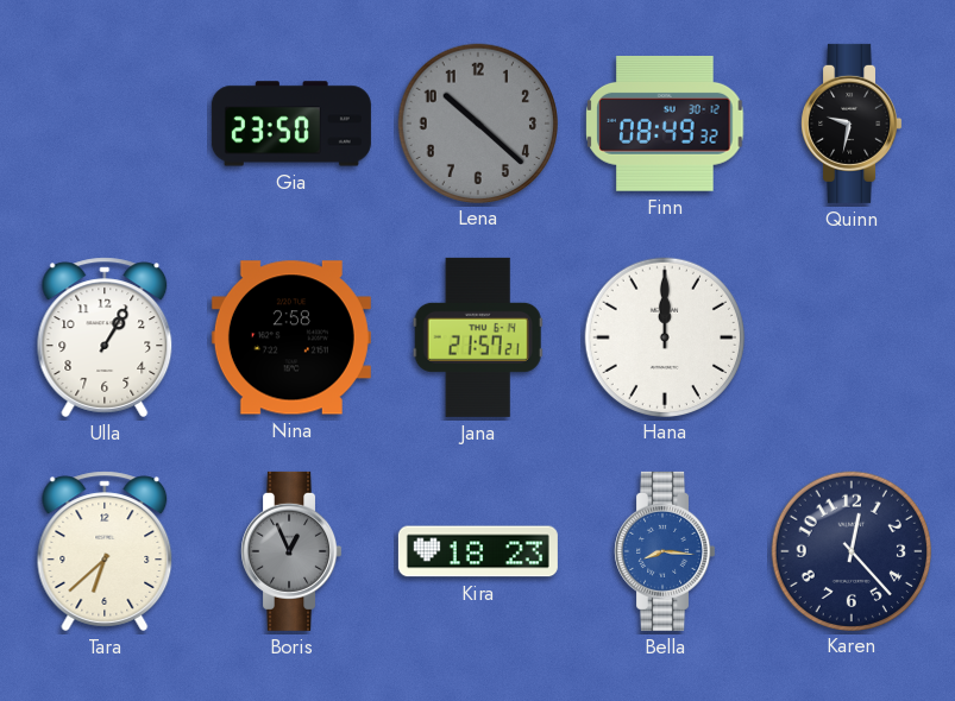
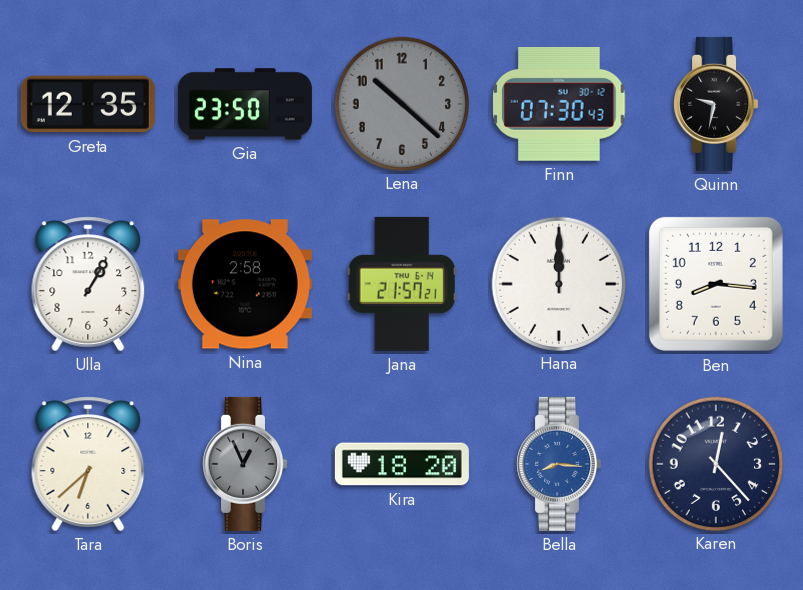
Greta: none -> 12:35 (88, 104)
Finn: 08:49 -> 07:30 (559, 104)
Ben: none -> 8:16 (716, 284)
Kira: 18:23 -> 18:20 (402, 464)
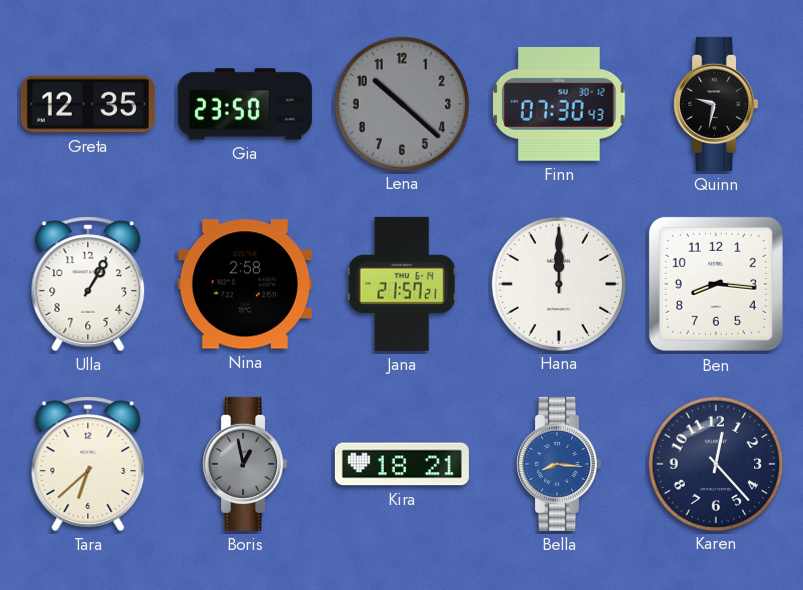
Boris: 12:56 -> 12:58 (245, 464)
Kira: 18:20 -> 18:21 (402, 464)
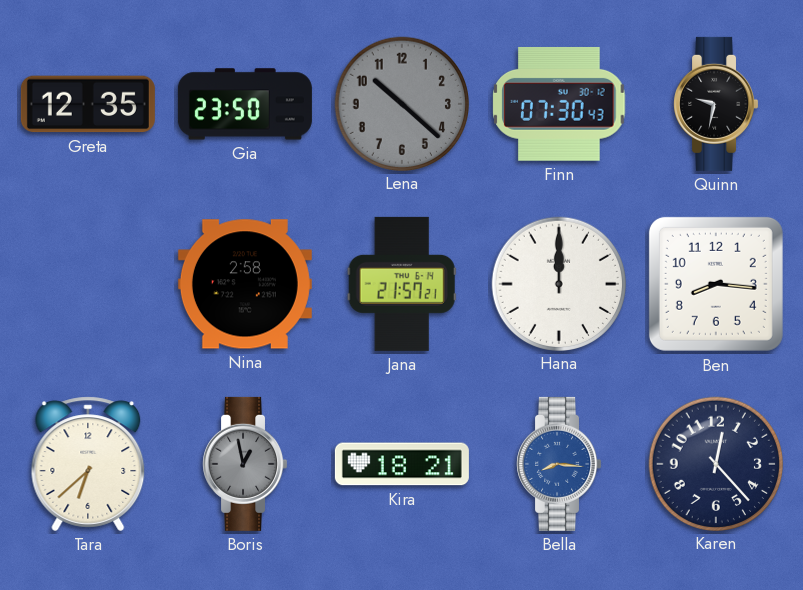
Ulla: 1:05 -> none (88, 284)
